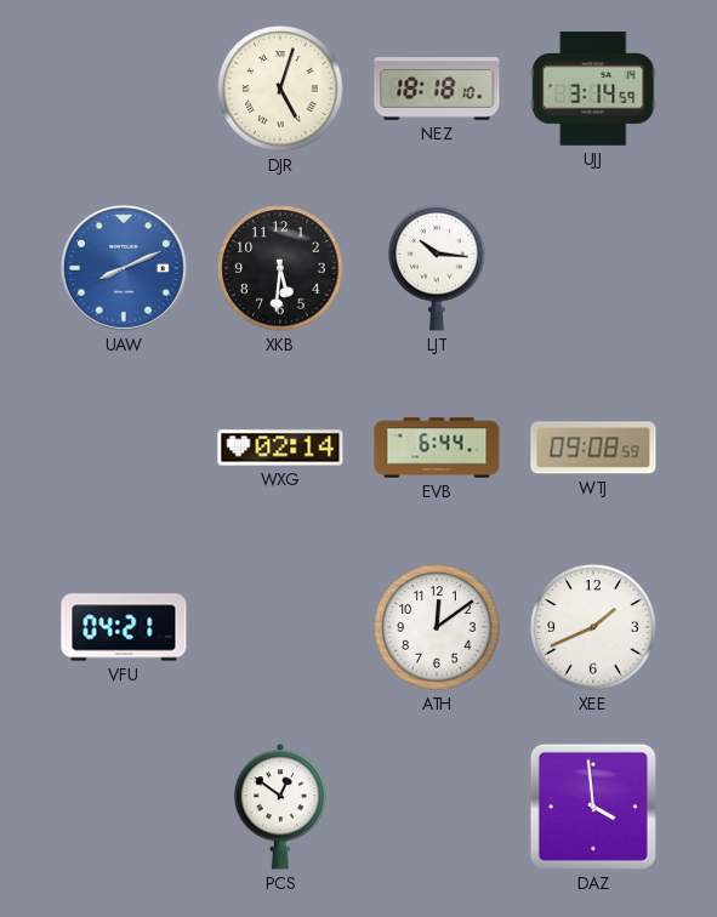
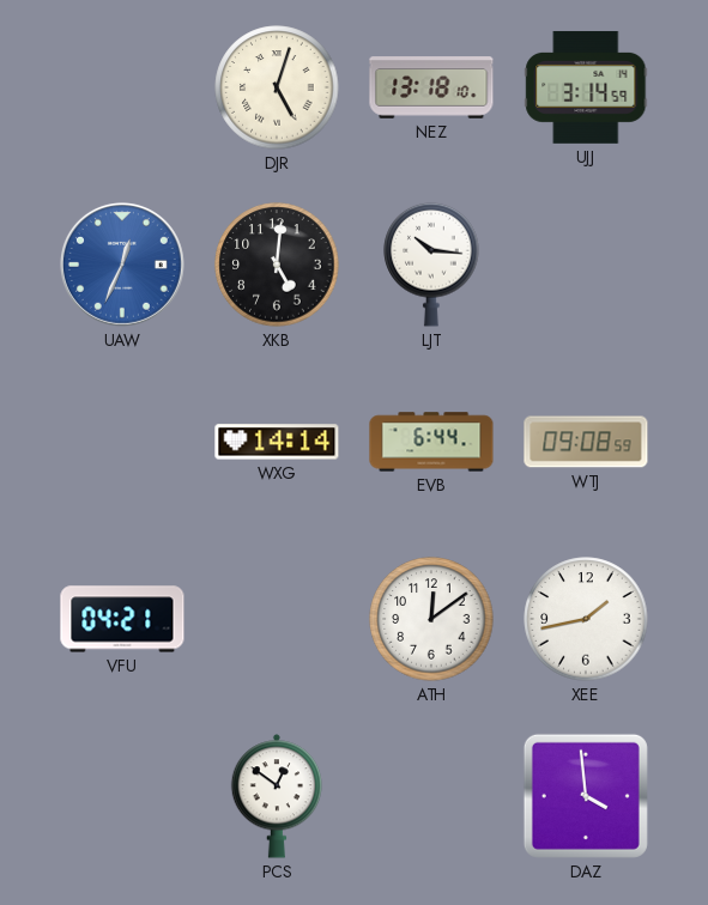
NEZ: 18:18 -> 13:18 (431, 87)
UAW: 8:11 -> 12:34 (122, 265)
XKB: 5:31 -> 5:01 (277, 265)
WXG: 02:14 -> 14:14 (277, 442)
XEE: 1:41 -> 1:43 (586, 619)
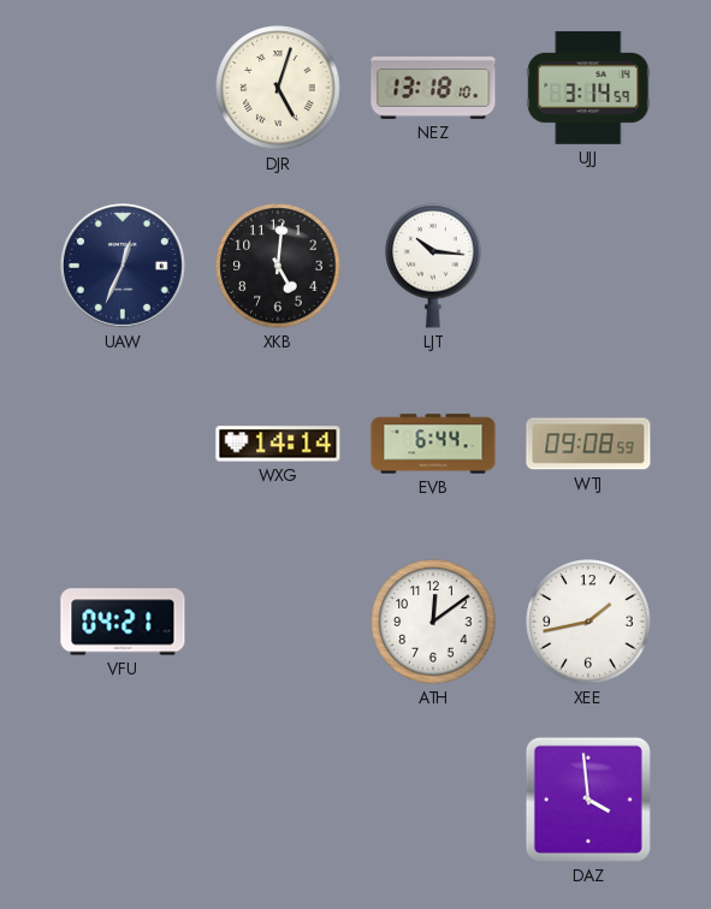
UAW dial: blue -> navy (123, 266)
PCS: 12:51 -> none (277, 796)
